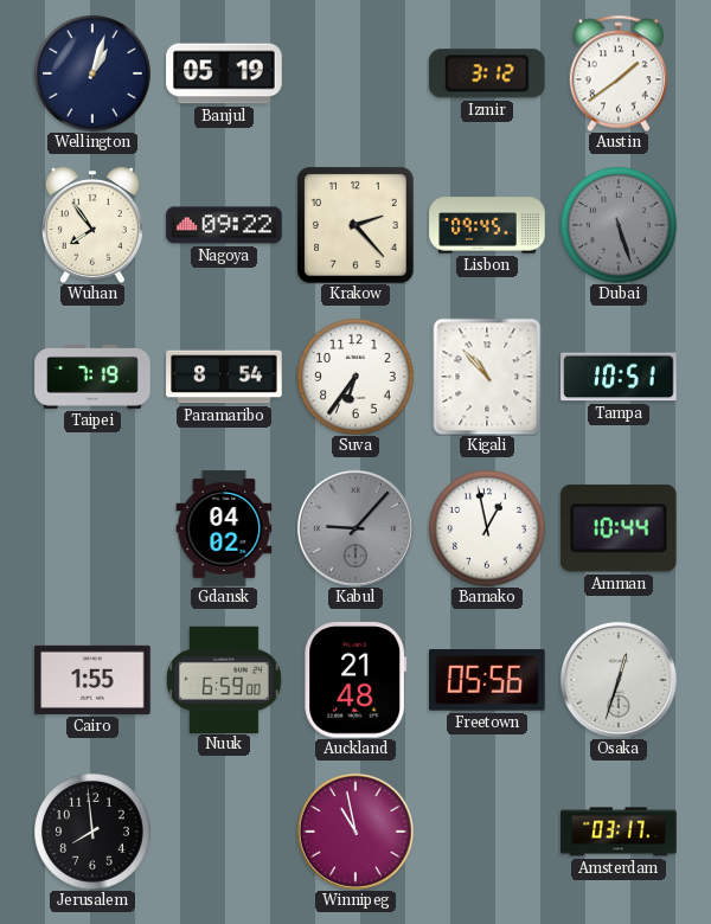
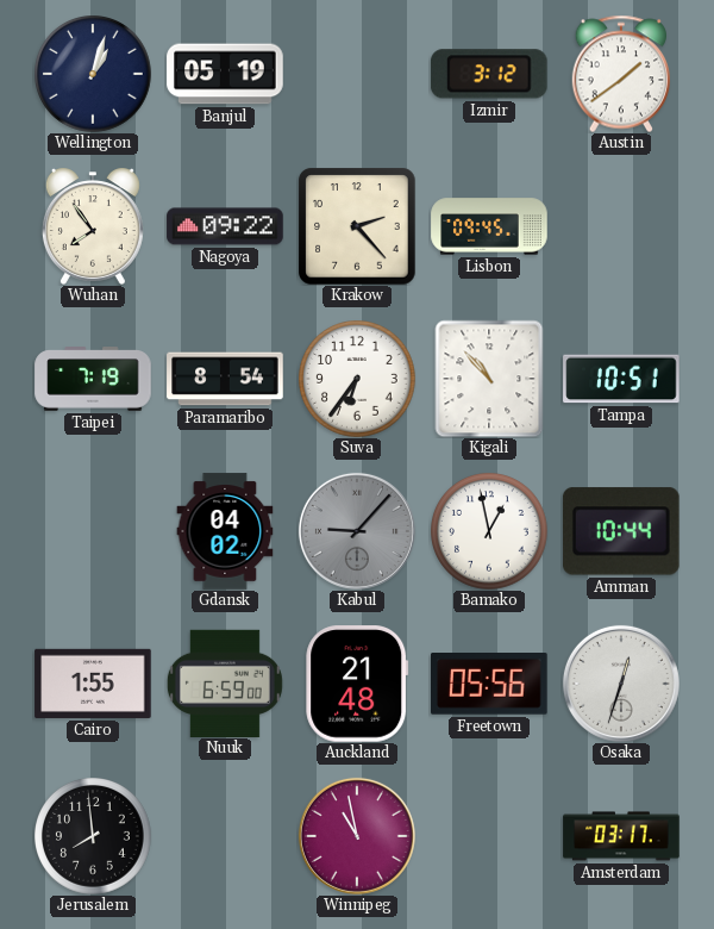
Dubai: 5:27 -> none (619, 225)
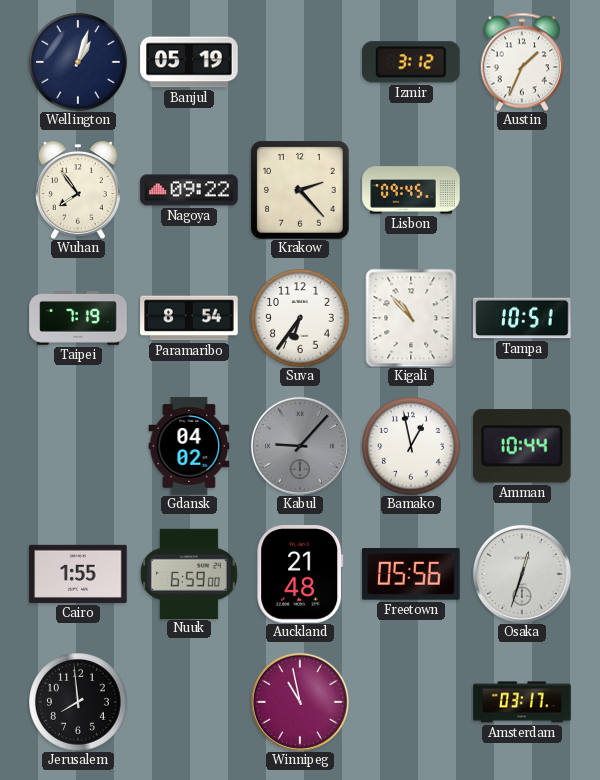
Austin: 1:39 -> 1:34 (521, 62)
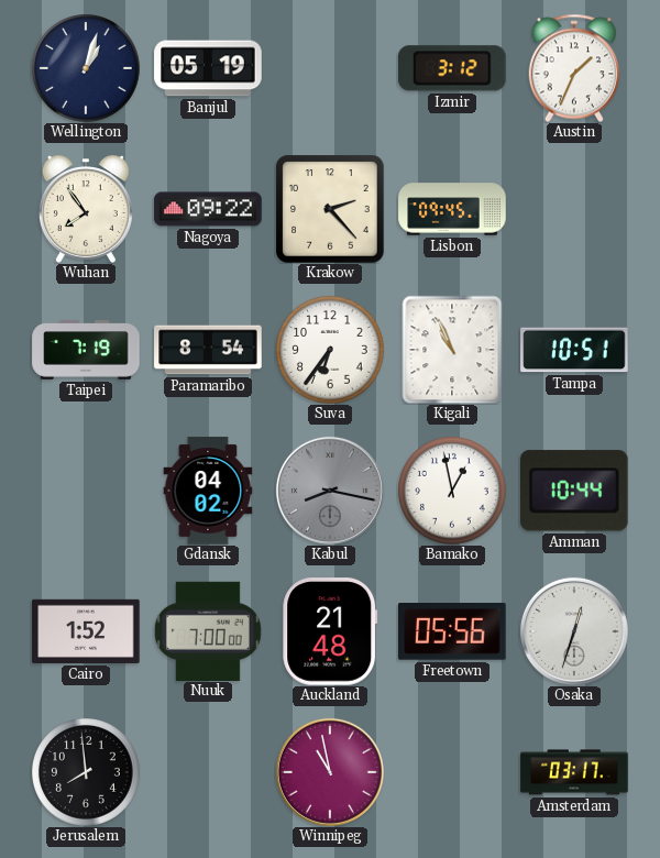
Kigali: 10:53 -> 10:56 (452, 350)
Kabul: 9:07 -> 8:17 (330, 491)
Cairo: 1:55 -> 1:52 (86, 631)
Nuuk: 6:59 -> 7:00 (208, 630)
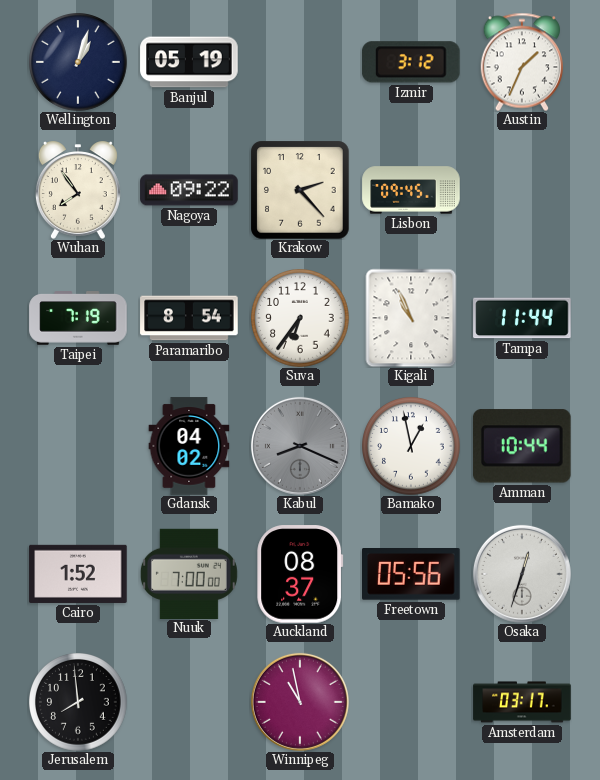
Tampa: 10:51 -> 11:44 (522, 318)
Kabul: 8:17 -> 8:19 (300, 446)
Auckland: 21:48 -> 08:37 (300, 574)
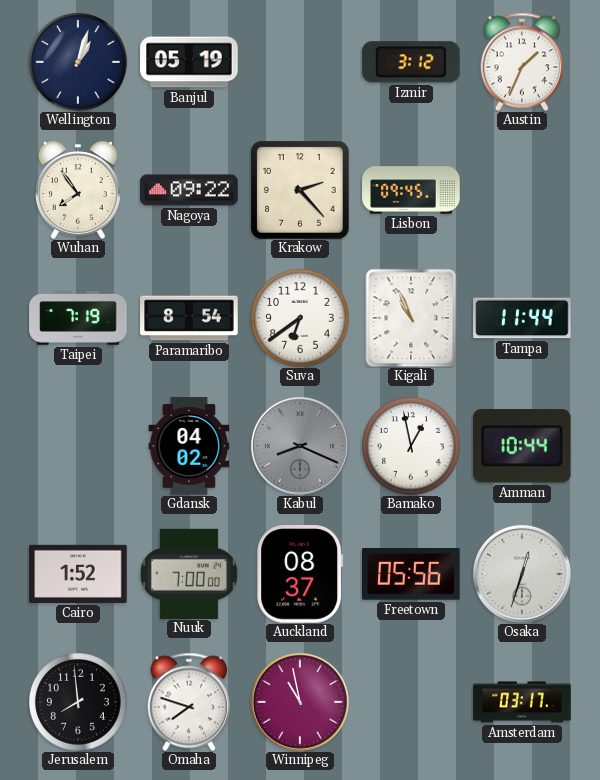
Suva: 6:36 -> 6:39 (300, 318)
Omaha: none -> 7:48 (188, 702)
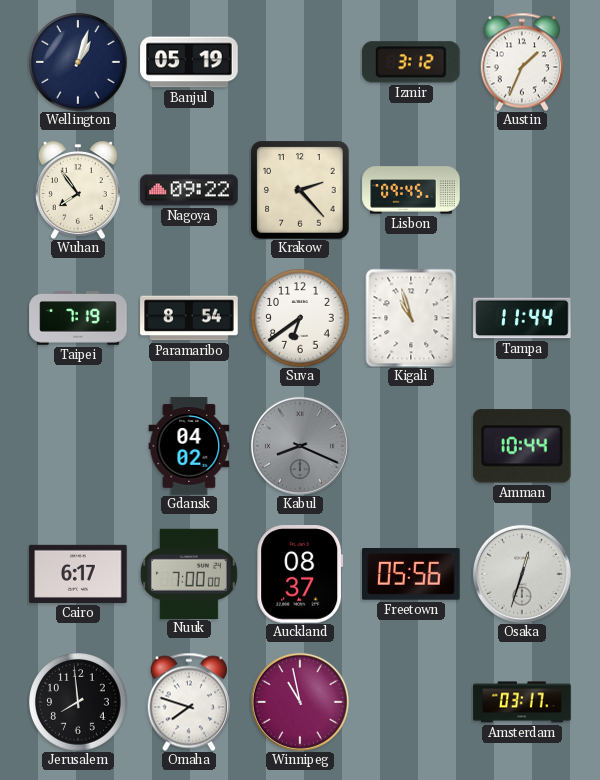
Kigali: 10:56 -> 10:57 (411, 318)
Bamako: 12:58 -> none (411, 446)
Cairo: 1:52 -> 6:17 (78, 574)
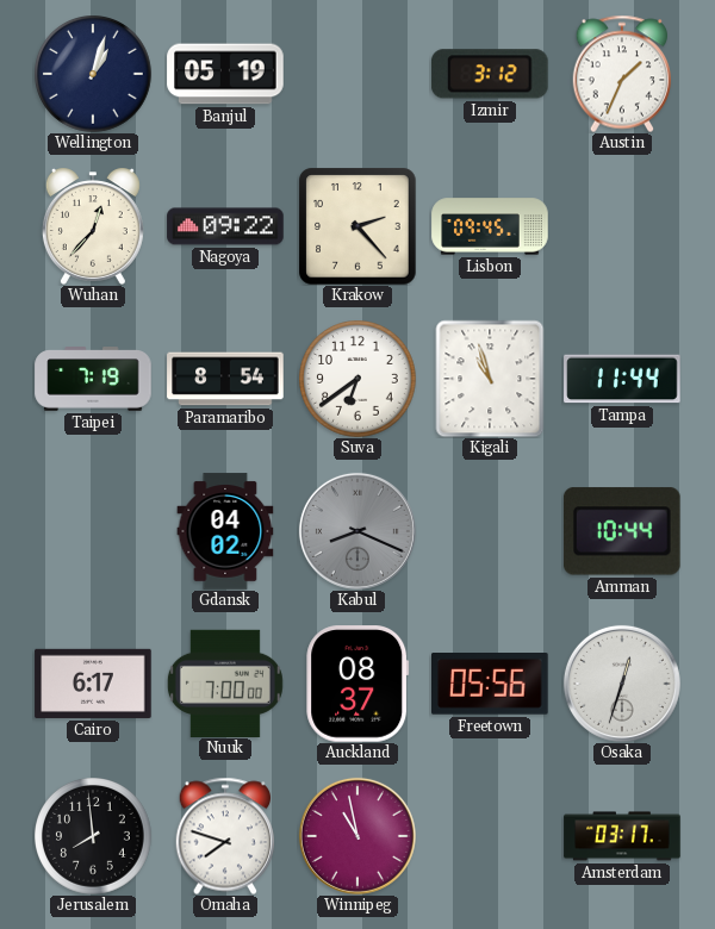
Wuhan: 7:54 -> 12:37 (93, 226)
